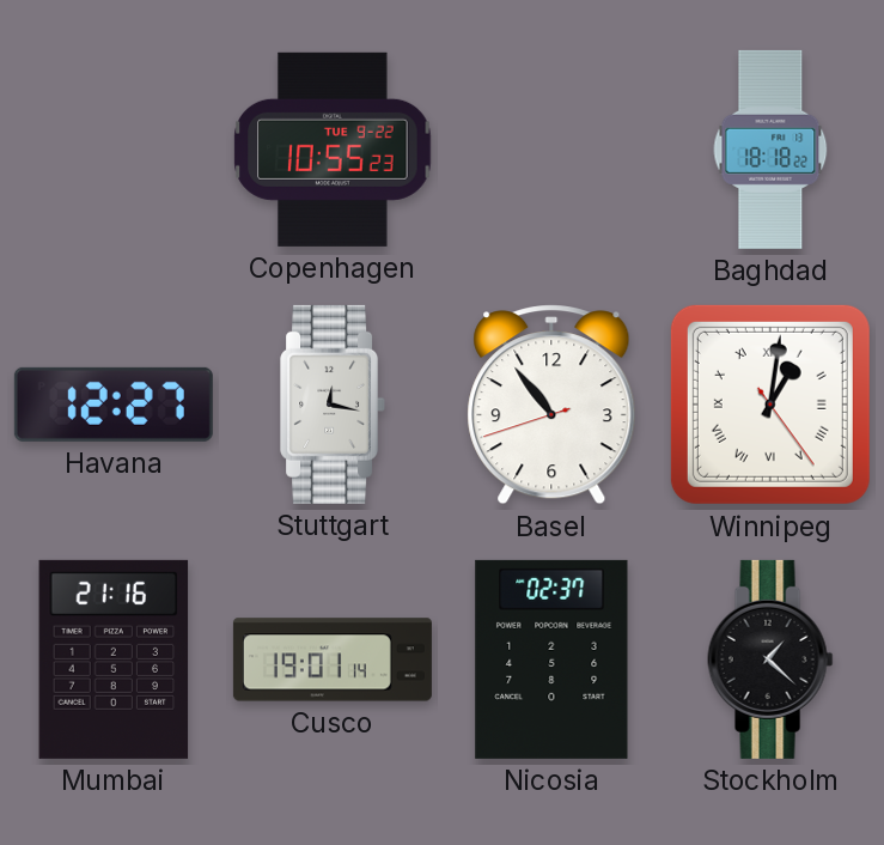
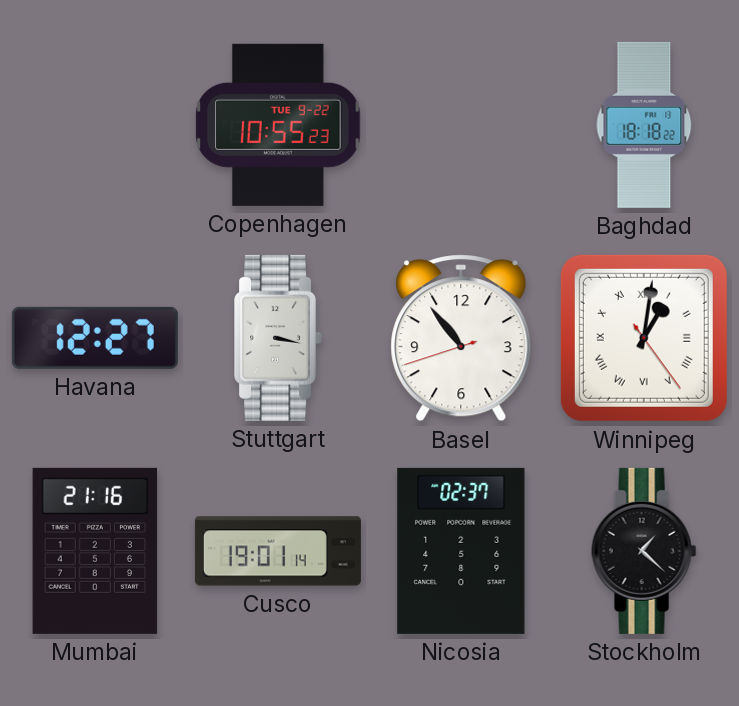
Stuttgart: 12:17 -> 3:17 (279, 338)
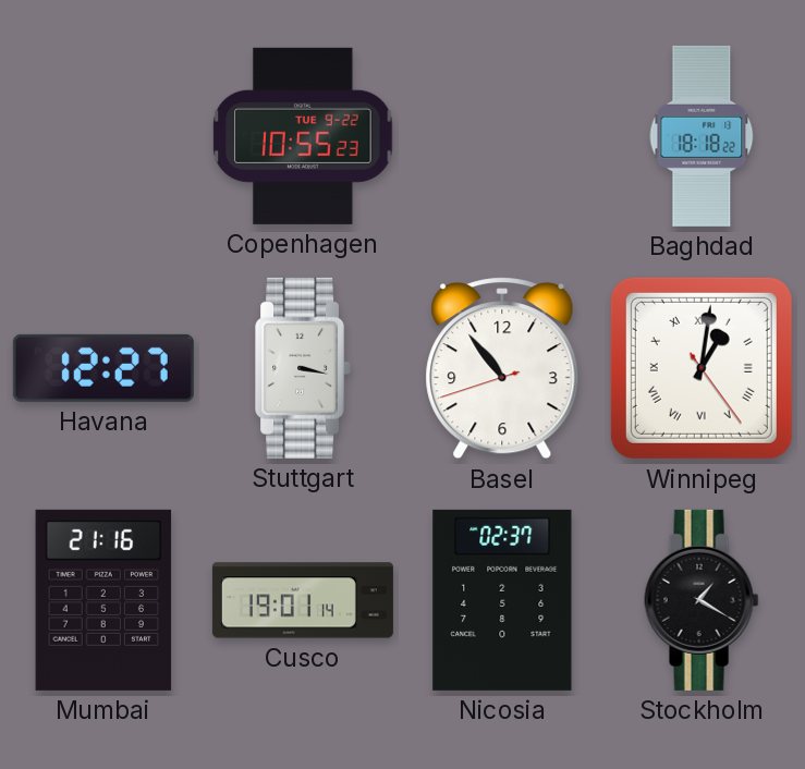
Stockholm: 1:22 -> 1:20 (702, 600)
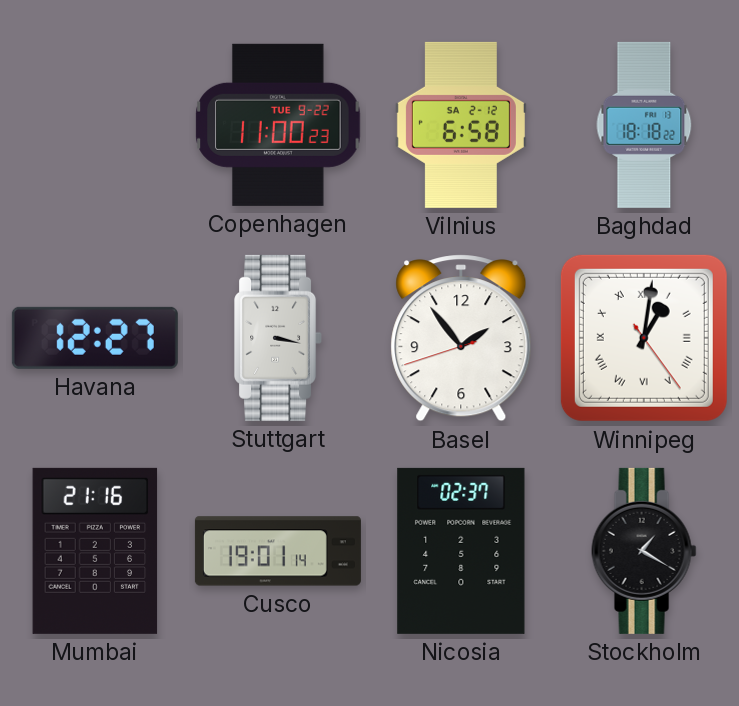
Copenhagen: 10:55 -> 11:00 (278, 125)
Vilnius: none -> 6:58 (461, 125)
Basel: 10:53 -> 1:53 (461, 338)
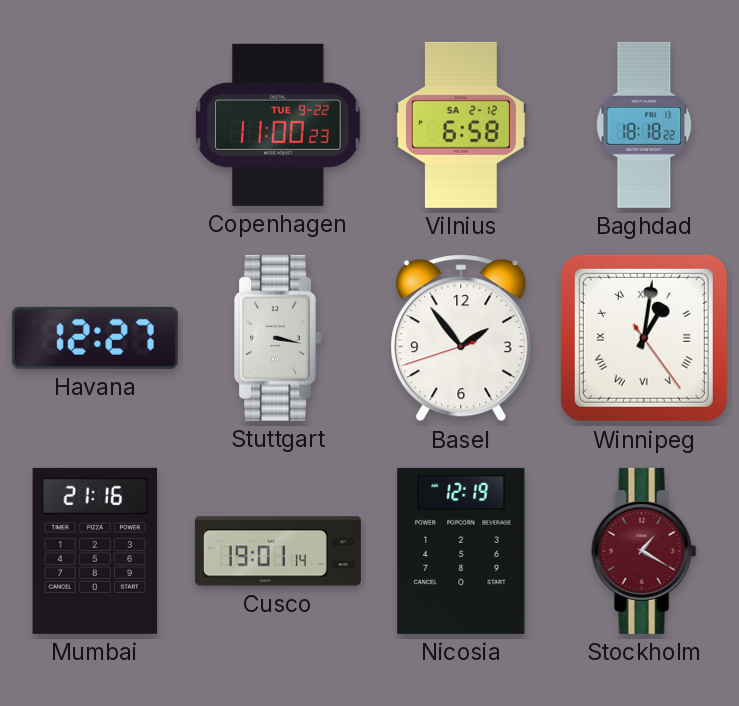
Nicosia: 02:37 -> 12:19 (461, 551)
Stockholm dial: black -> burgundy (644, 551)
